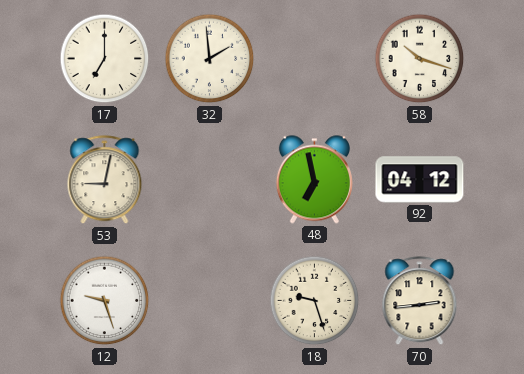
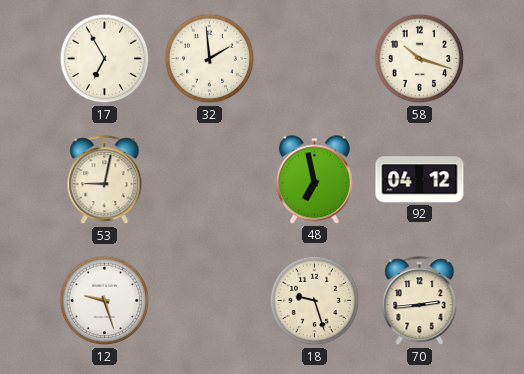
17: 7:00 -> 6:55 (105, 59)
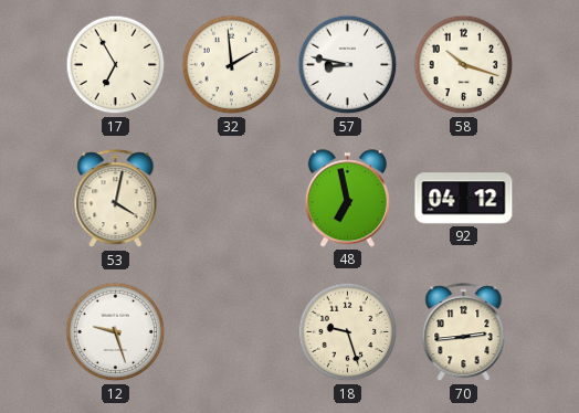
57: none -> 8:47 (348, 65)
53: 9:02 -> 4:02 (116, 199)
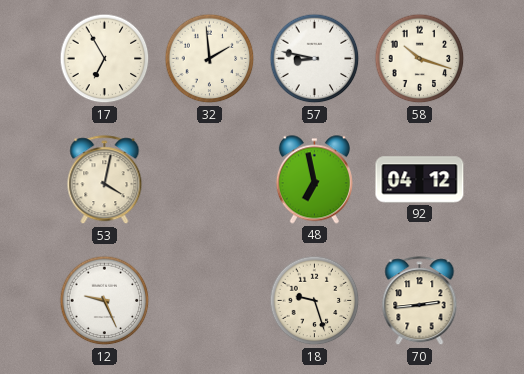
12: 9:27 -> 9:26 (105, 301)
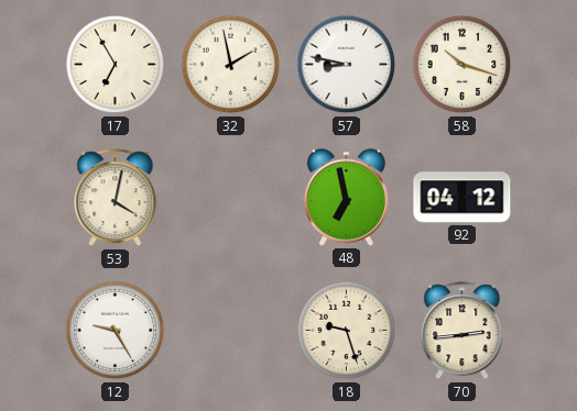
32: 1:59 -> 1:58 (231, 65)
12: 9:26 -> 9:25 (116, 331)
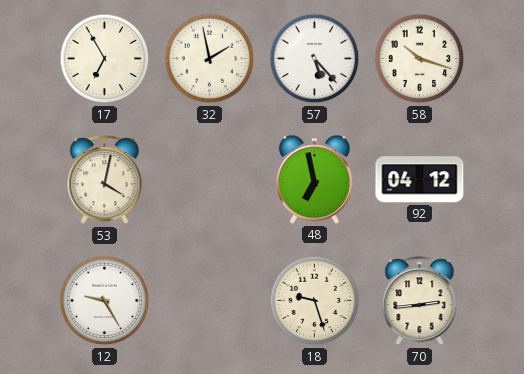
57: 8:47 -> 5:23 (315, 59)
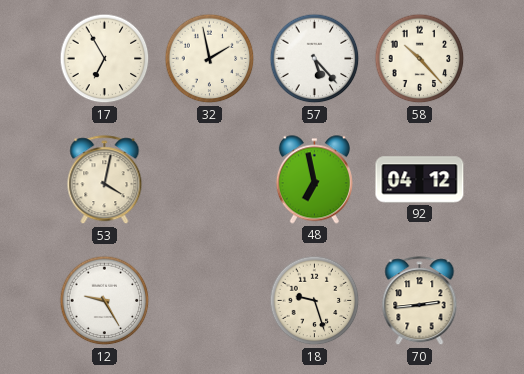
58: 10:18 -> 10:23 (420, 59)
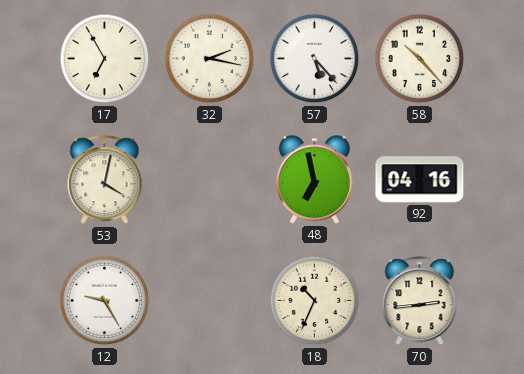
32: 1:58 -> 2:17 (210, 59)
92: 04:12 -> 04:16 (420, 180)
18: 9:27 -> 10:34 (315, 301)
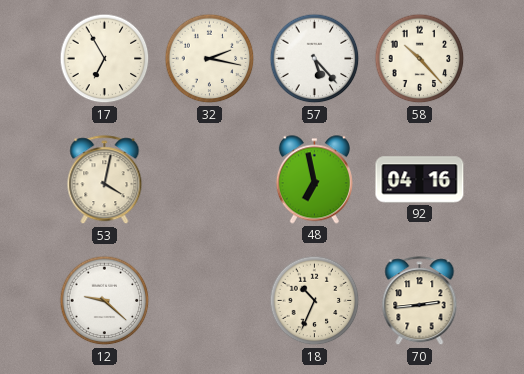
12: 9:25 -> 9:22 (105, 301)
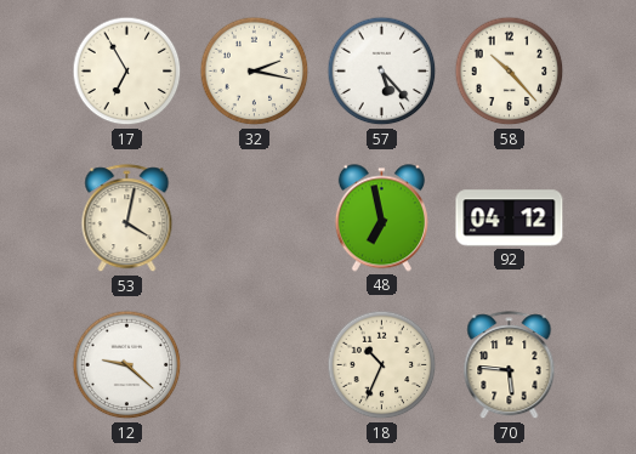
92: 04:16 -> 04:12 (510, 219)
70: 2:44 -> 5:46 (510, 365)
